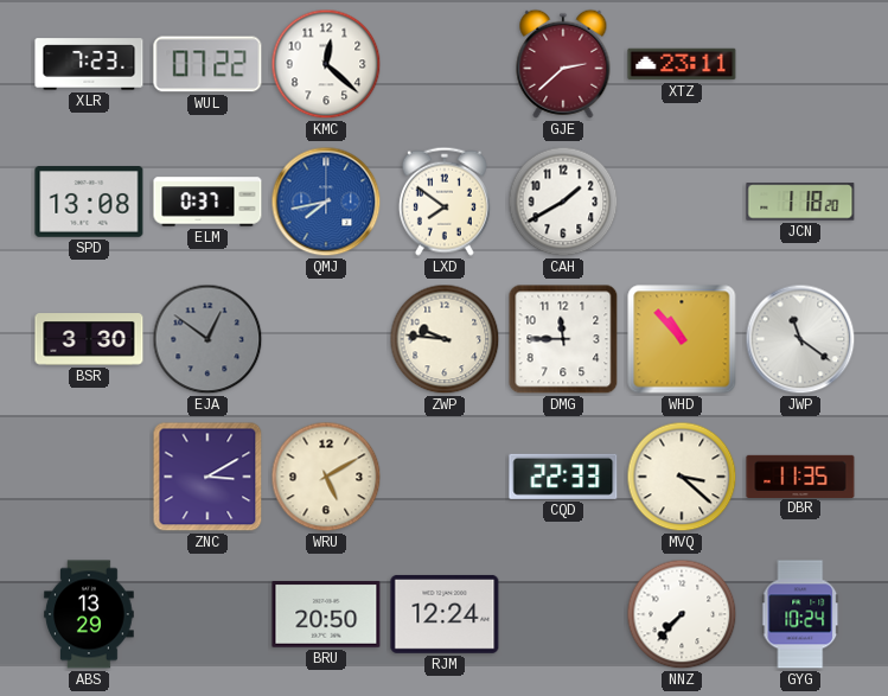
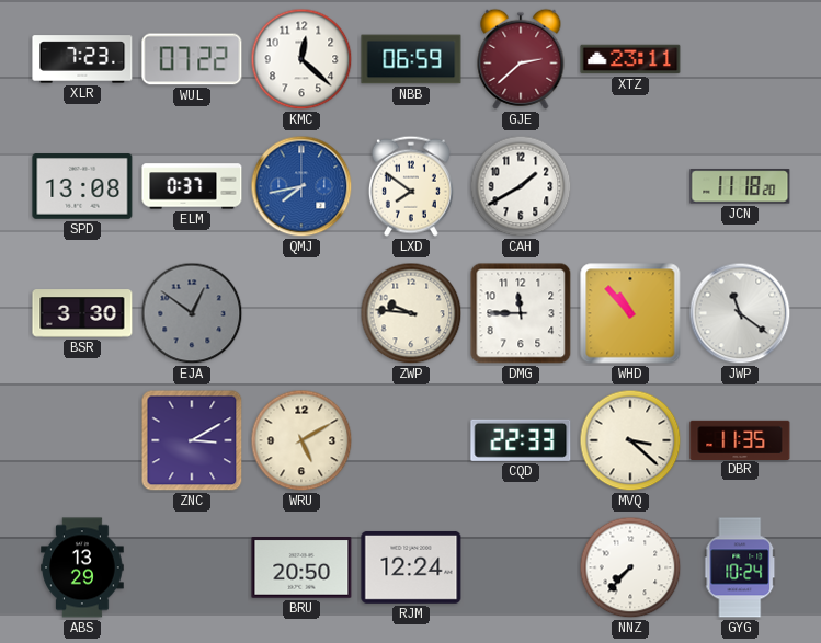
NBB: none -> 06:59 (411, 59)
JCN: 1:18 -> 11:18 (740, 186)
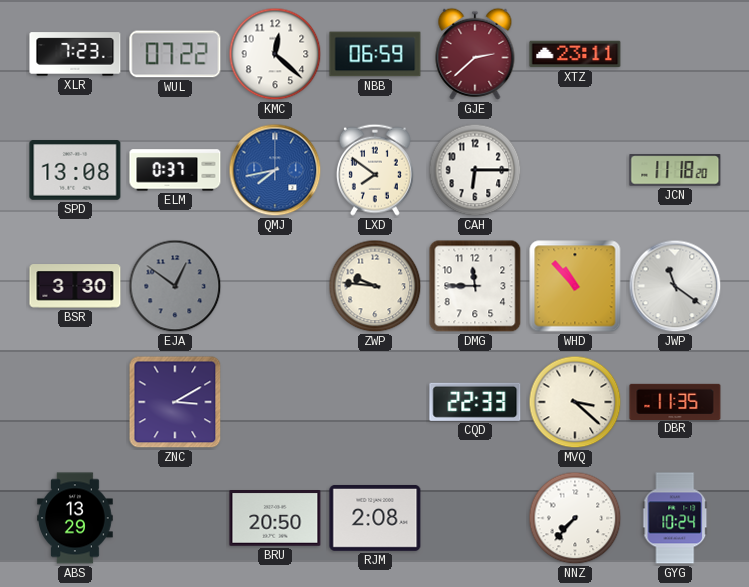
CAH: 1:40 -> 6:15 (475, 170)
WRU: 5:10 -> none (301, 440)
RJM: 12:24 -> 2:08 (375, 518)
